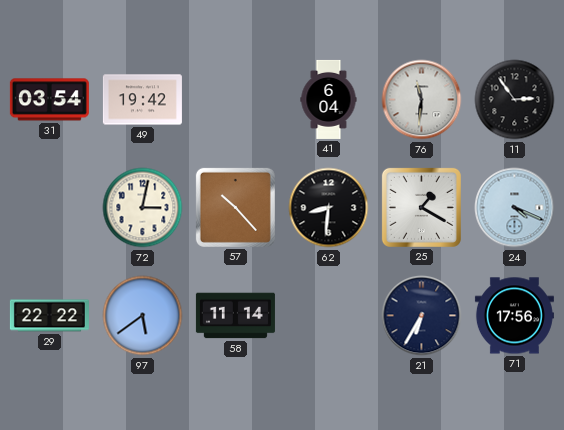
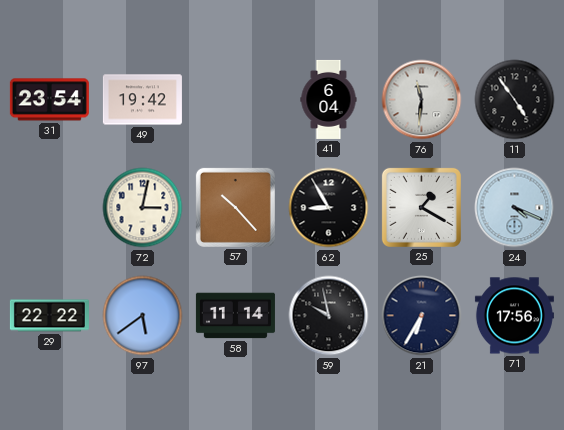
31: 03:54 -> 23:54 (49, 100)
11: 2:54 -> 4:54 (515, 100)
62: 8:31 -> 8:55 (329, 208)
59: none -> 9:58 (329, 316)
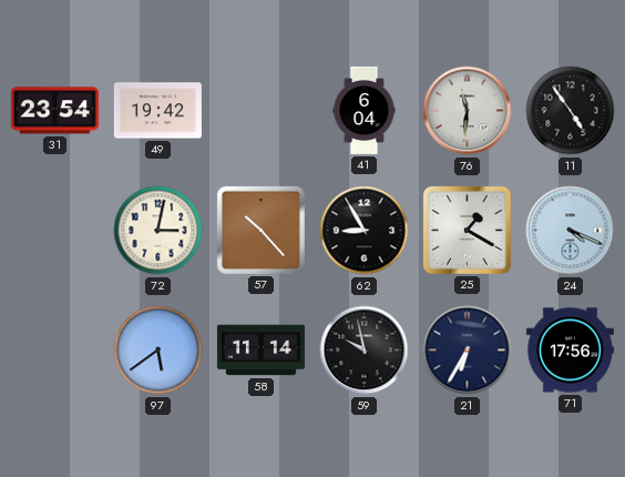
29: 22:22 -> none (49, 316)
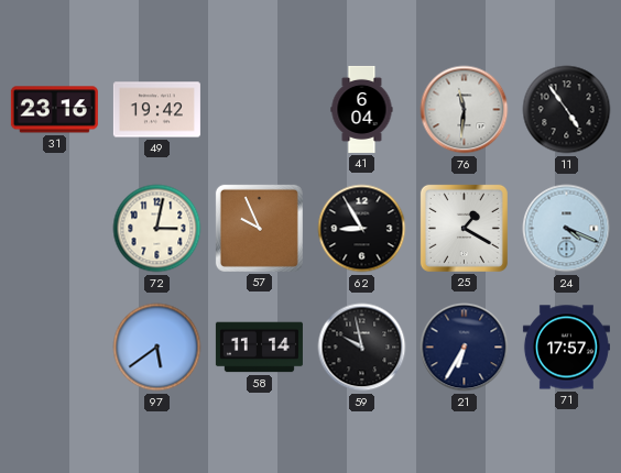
31: 23:54 -> 23:16 (54, 110)
57: 10:23 -> 9:56 (259, 228)
71: 17:56 -> 17:57 (566, 348)
